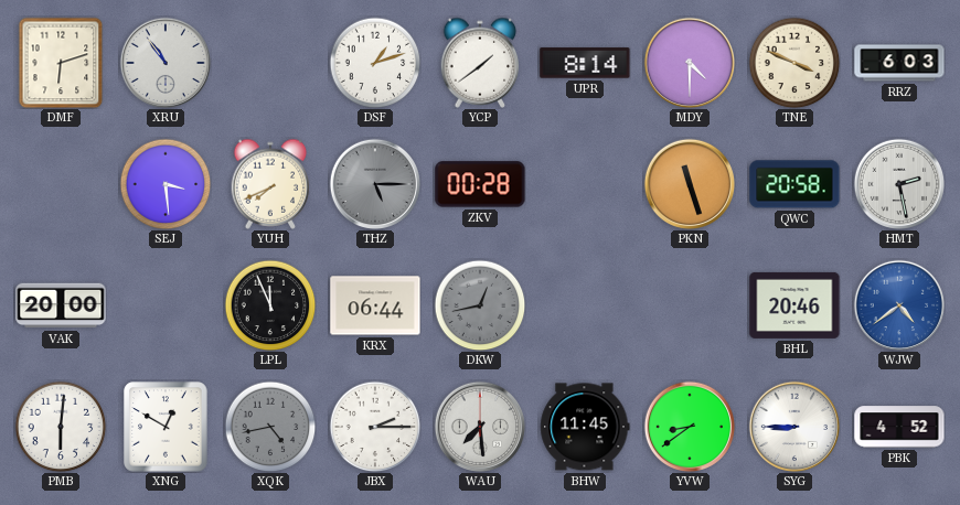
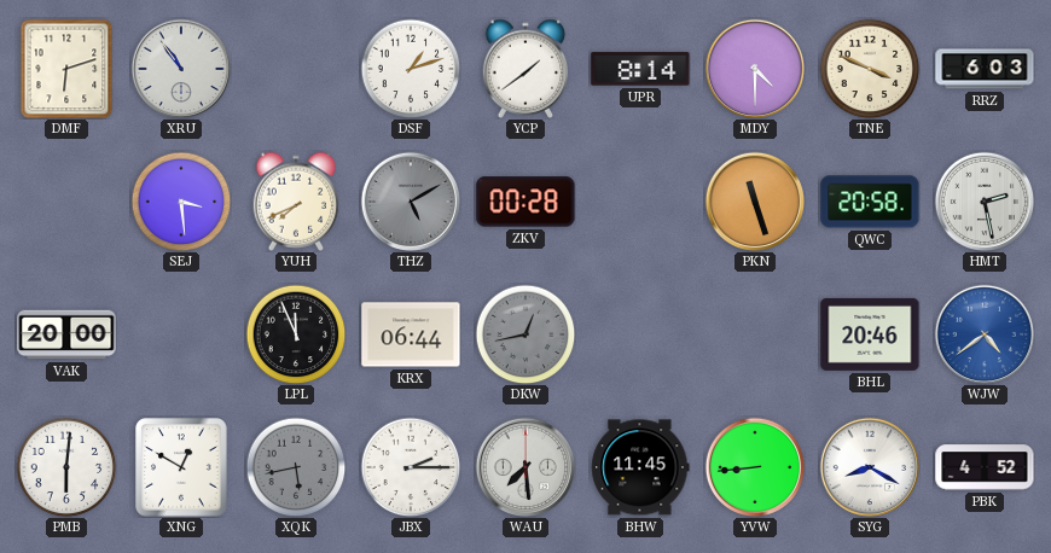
THZ: 5:15 -> 5:10 (410, 200)
XQK: 4:43 -> 5:43 (296, 467)
YVW: 8:39 -> 8:44 (754, 466)
SYG: 8:45 -> 8:20 (869, 466)
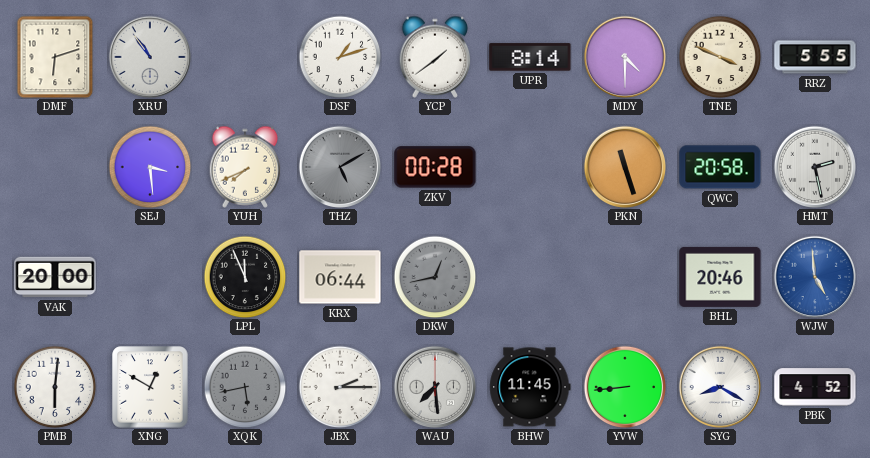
RRZ: 6:03 -> 5:55 (815, 57)
WJW: 4:39 -> 4:59 (814, 276)
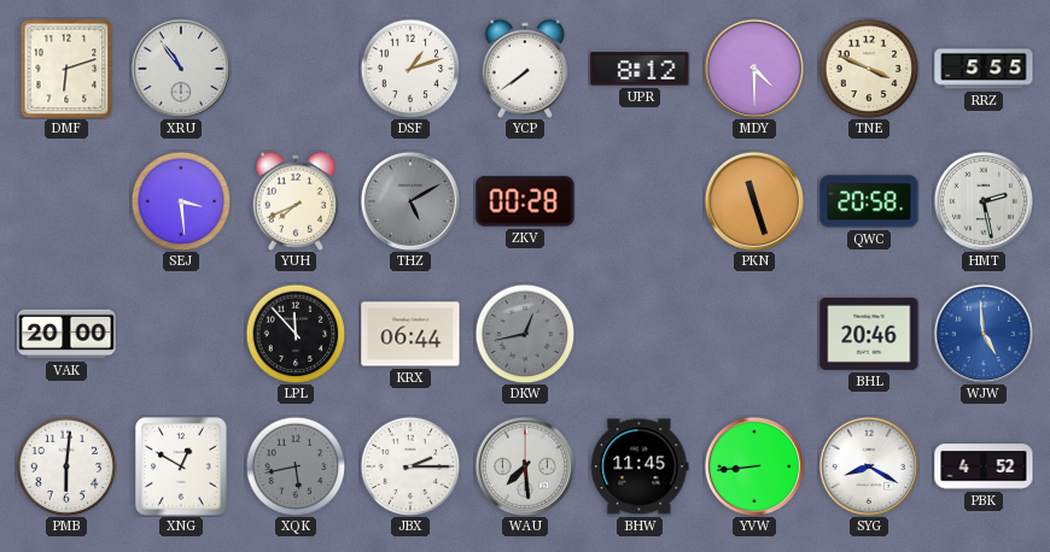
YCP: 1:39 -> 7:39 (525, 69)
UPR: 8:14 -> 8:12 (640, 69)
LPL: 11:56 -> 11:53 (296, 334)
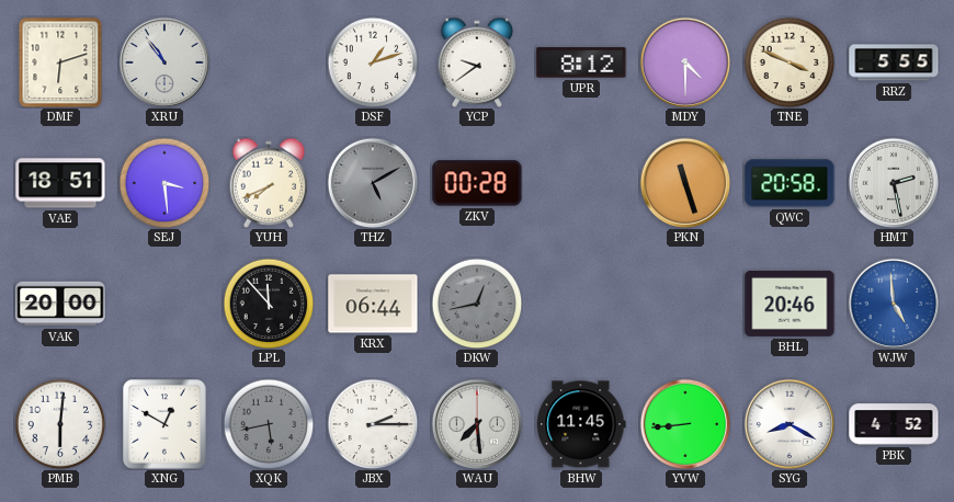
YCP: 7:39 -> 9:39 (477, 62)
VAE: none -> 18:51 (60, 183)
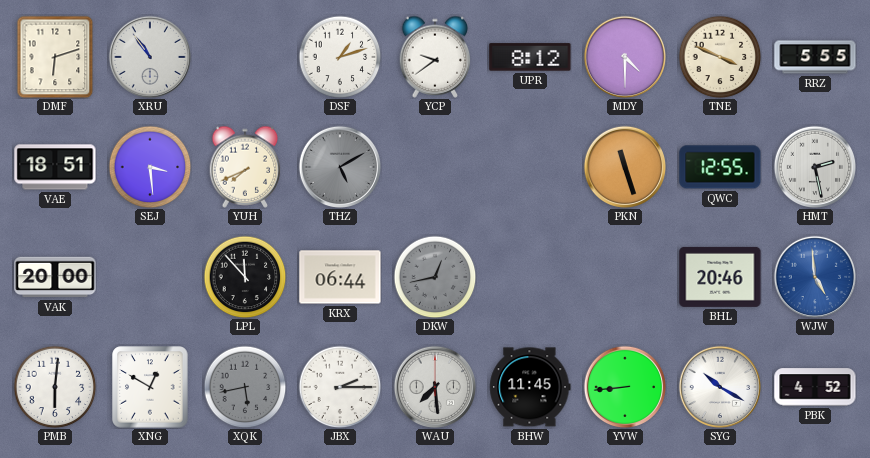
ZKV: 00:28 -> none (477, 183)
QWC: 20:58 -> 12:55 (720, 167)
SYG: 8:20 -> 10:20 (719, 386)
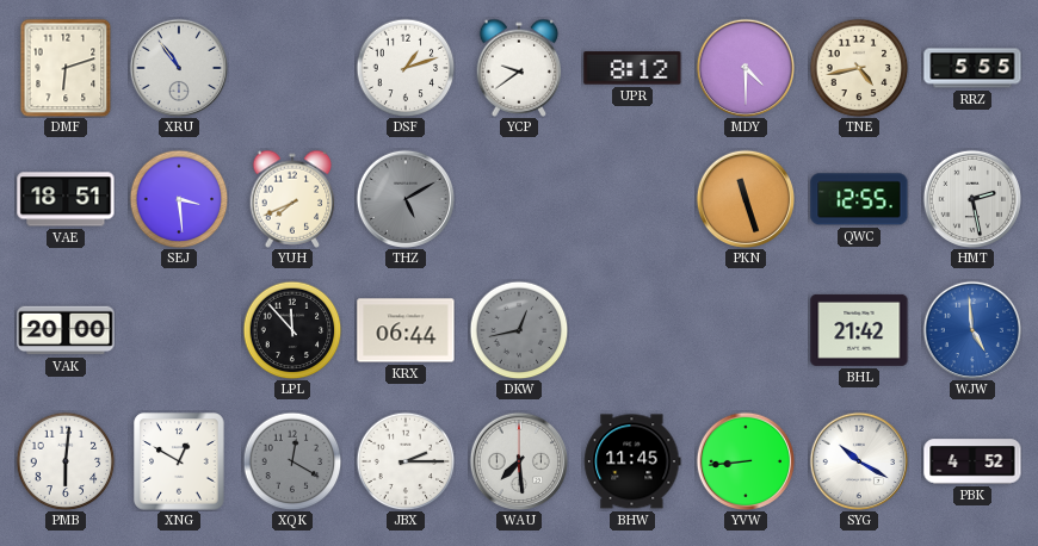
TNE: 3:49 -> 4:43 (859, 68)
BHL: 20:46 -> 21:42 (859, 330)
XQK: 5:43 -> 12:20 (292, 461)
